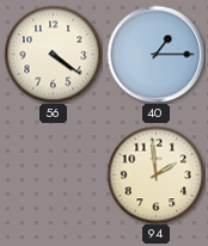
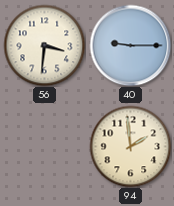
56: 4:21 -> 3:31 (44, 45)
40: 1:15 -> 9:15 (130, 45)
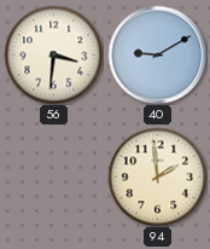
40: 9:15 -> 9:10 (157, 54)
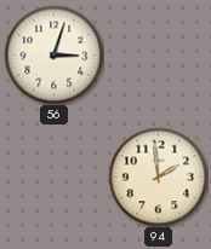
56: 3:31 -> 3:03 (53, 54)
40: 9:10 -> none (157, 54)
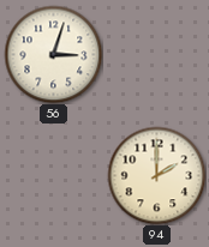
94: 1:59 -> 2:00 (156, 175)
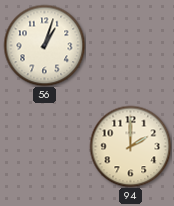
56: 3:03 -> 1:03 (44, 45)
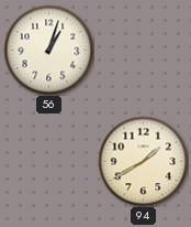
94: 2:00 -> 1:40 (143, 161)
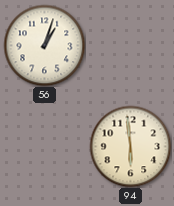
94: 1:40 -> 5:59 (130, 146)
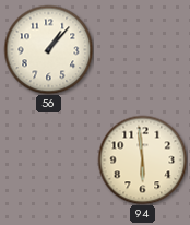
56: 1:03 -> 1:07 (48, 49)
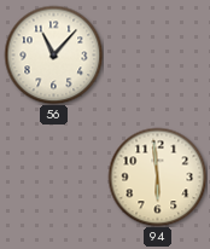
56: 1:07 -> 11:07 (53, 54)
